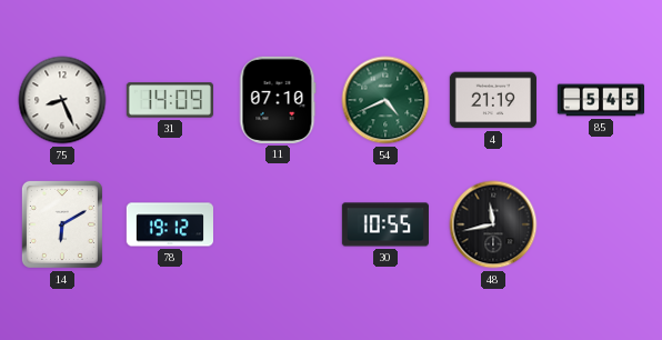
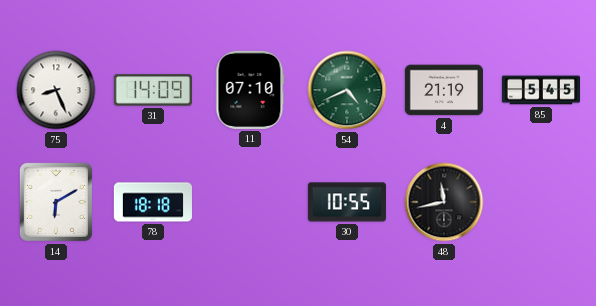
78: 19:12 -> 18:18 (153, 202)
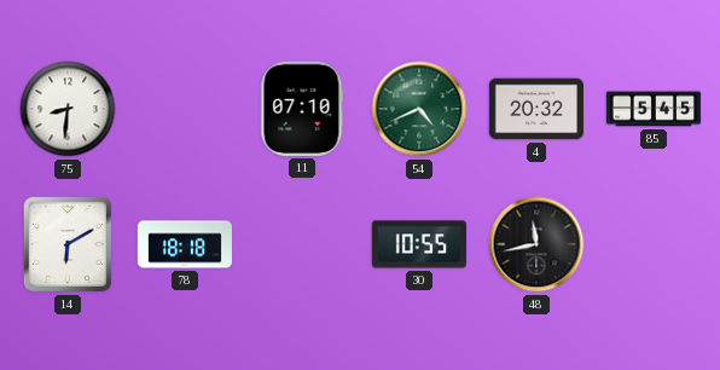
75: 8:26 -> 8:31 (68, 109)
31: 14:09 -> none (153, 90)
4: 21:19 -> 20:32 (536, 109)
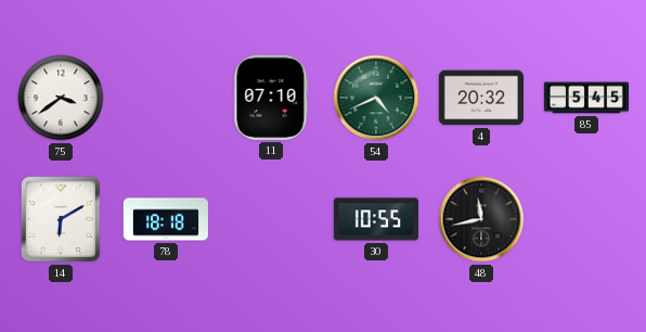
75: 8:31 -> 3:39 (61, 98)
